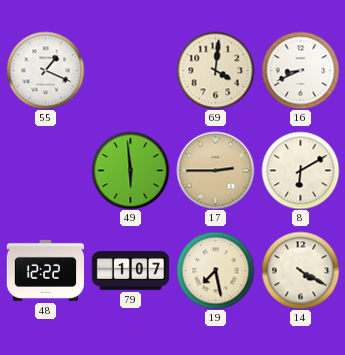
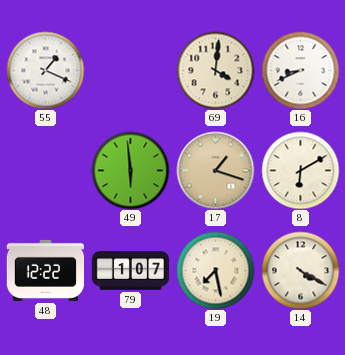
17: 2:45 -> 1:18 (215, 170)
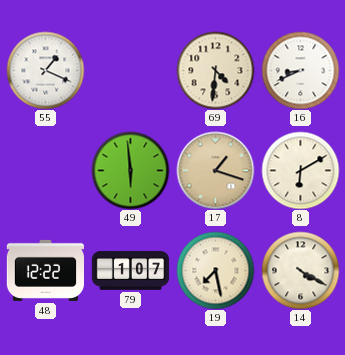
69: 4:01 -> 4:31 (215, 70)
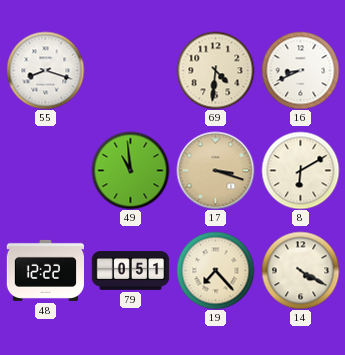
55: 1:19 -> 8:18 (45, 70)
49: 5:59 -> 10:59 (130, 170)
17: 1:18 -> 3:18 (215, 170)
79: 1:07 -> 0:51 (130, 271)
19: 7:28 -> 7:23 (215, 270)
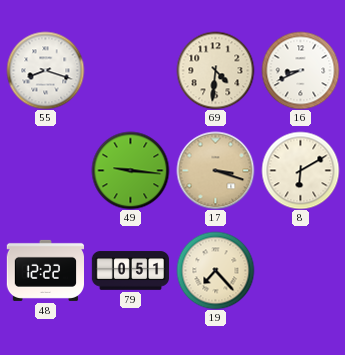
49: 10:59 -> 9:16 (130, 170)
14: 4:20 -> none (300, 270)
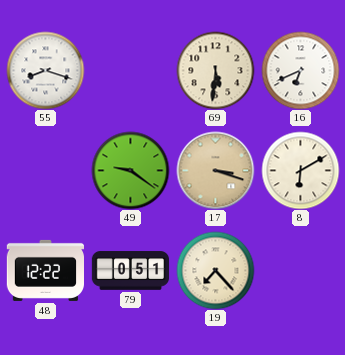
69: 4:31 -> 5:31 (215, 70)
16: 8:41 -> 6:41 (300, 70)
49: 9:16 -> 9:21 (130, 170)
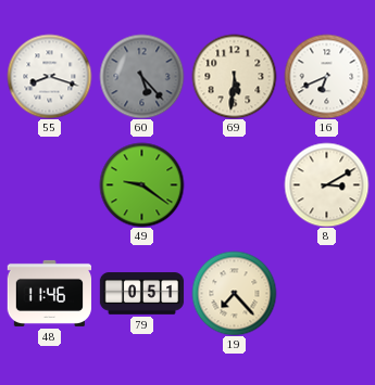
60: none -> 5:23 (141, 76)
17: 3:18 -> none (215, 170)
8: 6:10 -> 3:10 (326, 184)
48: 12:22 -> 11:46 (49, 293)
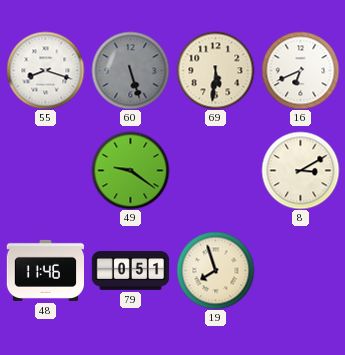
60: 5:23 -> 5:27 (130, 70)
19: 7:23 -> 7:57 (215, 270)
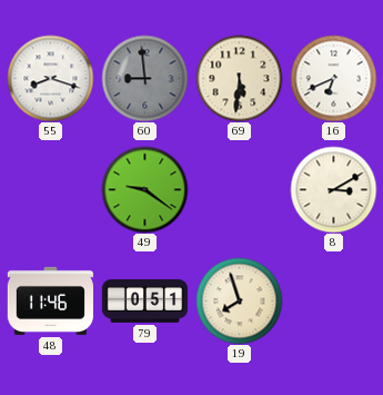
60: 5:27 -> 8:59 (144, 78)
